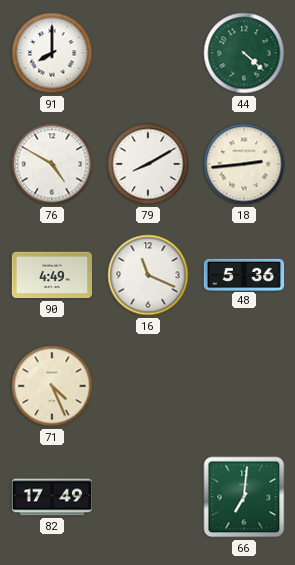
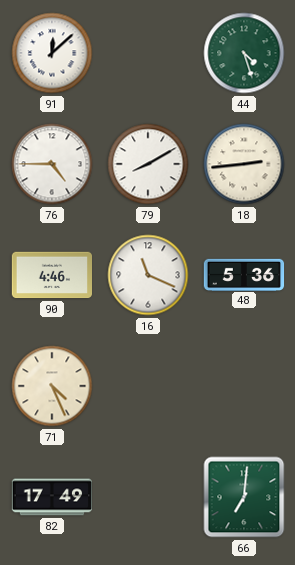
91: 8:00 -> 12:08 (52, 53)
44: 4:22 -> 4:27 (244, 53)
76: 4:50 -> 4:45 (52, 164)
90: 4:49 -> 4:46 (51, 275)
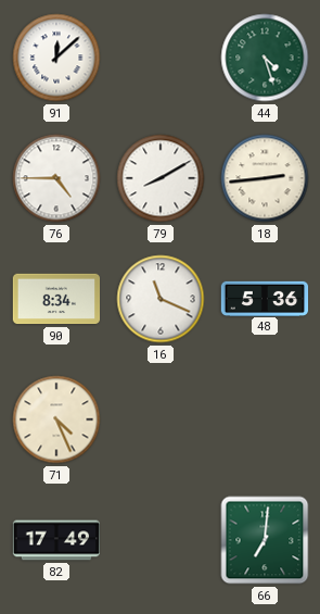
90: 4:46 -> 8:34 (55, 299)
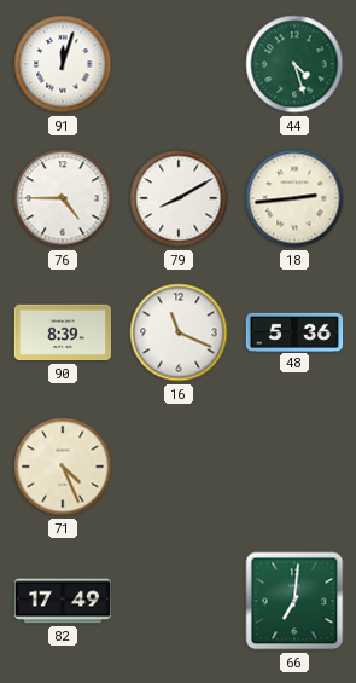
91: 12:08 -> 12:03 (63, 64)
90: 8:34 -> 8:39 (62, 332)
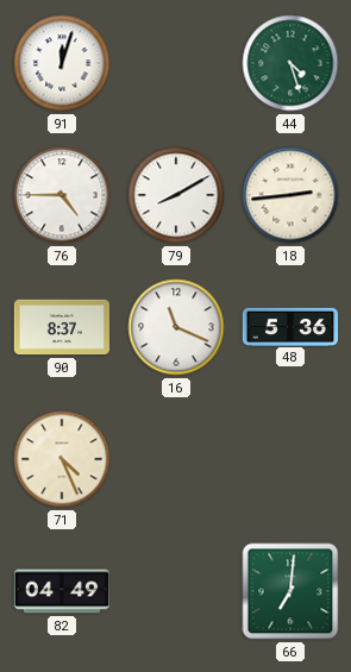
90: 8:39 -> 8:37 (61, 327)
82: 17:49 -> 04:49 (62, 591)
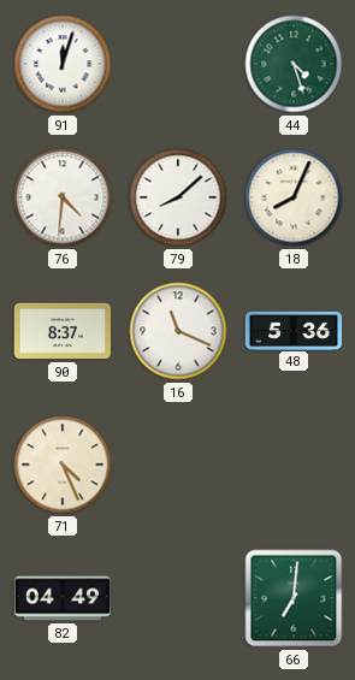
76: 4:45 -> 4:31 (63, 197)
79: 8:10 -> 8:08 (178, 197)
18: 2:44 -> 8:04 (294, 197)
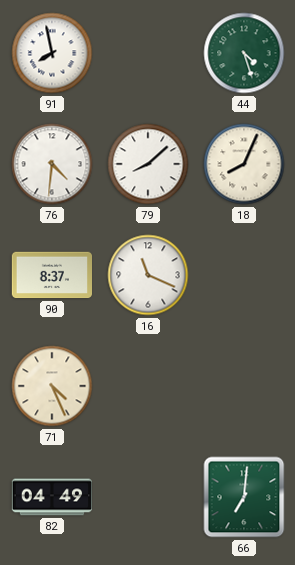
91: 12:03 -> 7:58 (52, 53)
48: 5:36 -> none (294, 330)
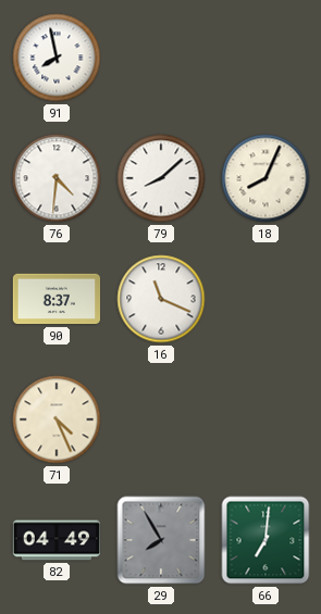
44: 4:27 -> none (244, 53)
29: none -> 7:55 (161, 540)
